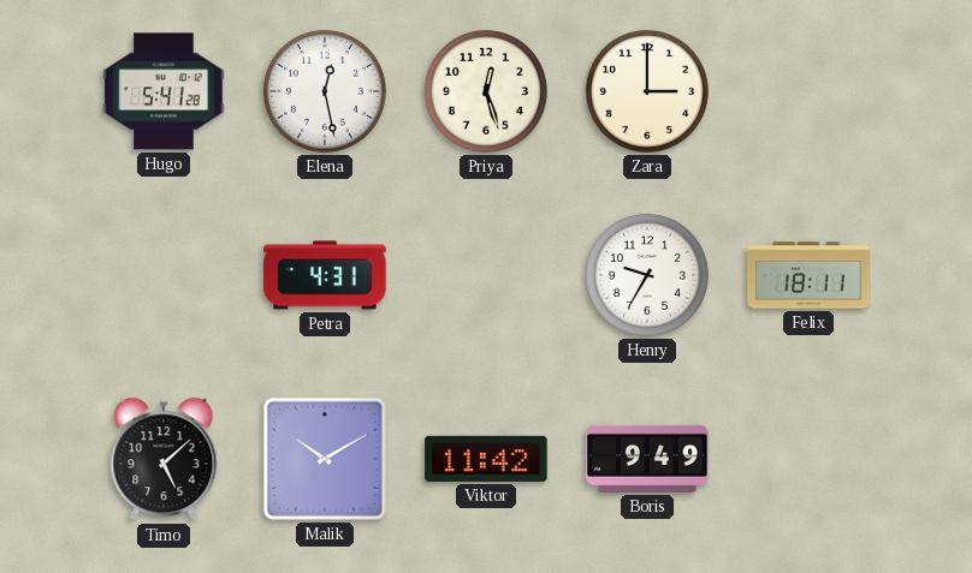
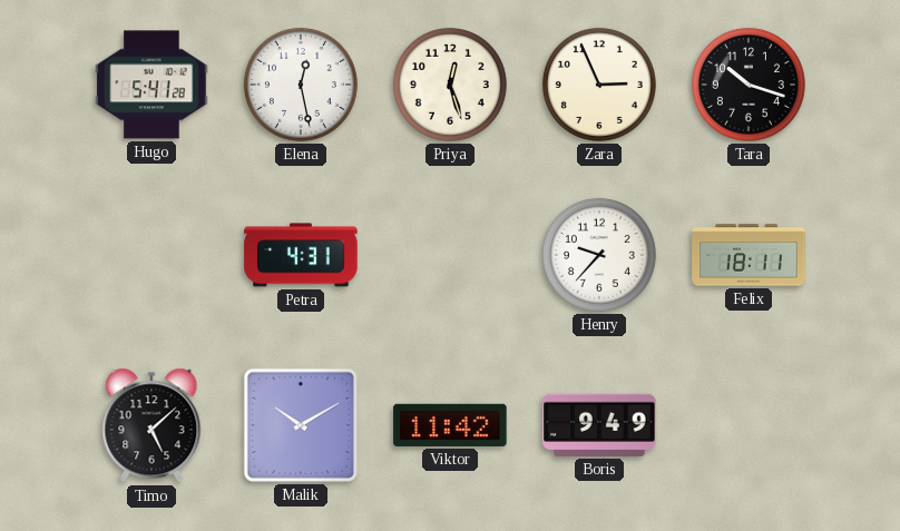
Zara: 3:00 -> 2:56 (599, 85)
Tara: none -> 10:18 (749, 85)
Henry: 9:35 -> 9:37 (599, 255)
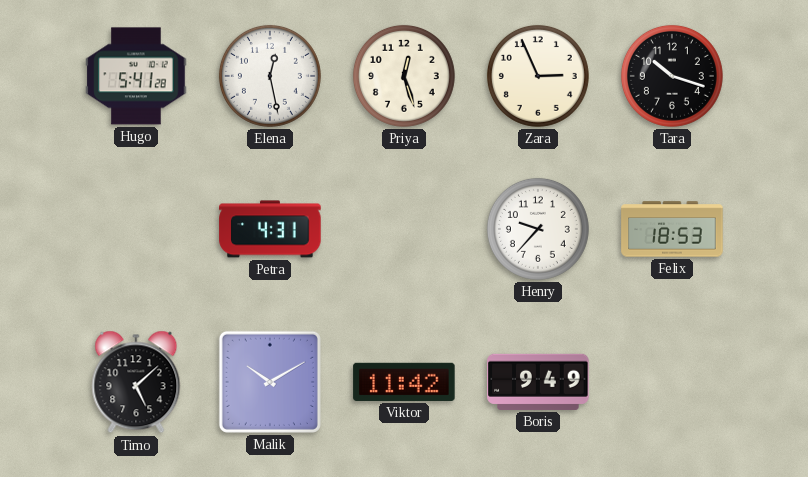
Felix: 18:11 -> 18:53 (672, 229)
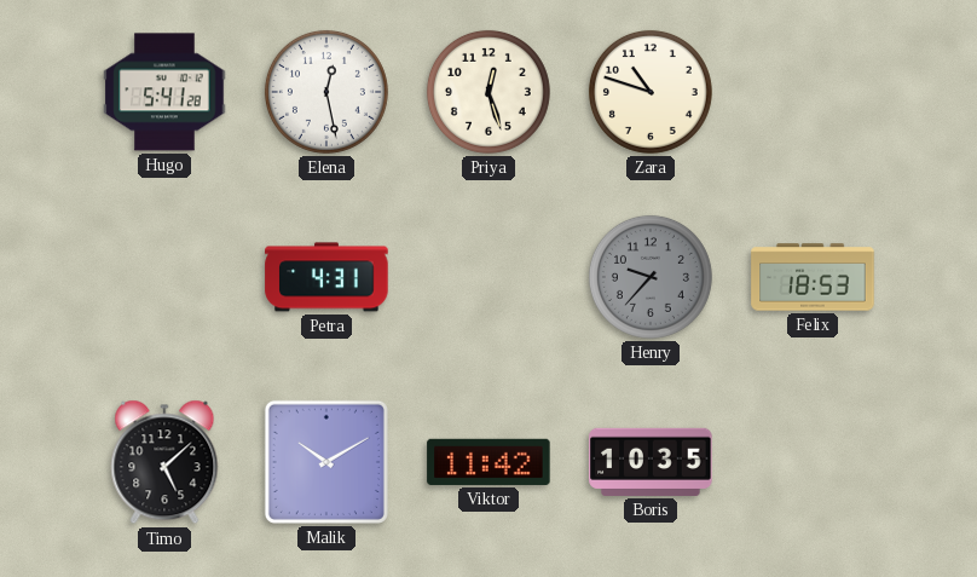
Zara: 2:56 -> 10:48 (651, 92)
Tara: 10:18 -> none (672, 76)
Henry dial: white -> grey (651, 277)
Boris: 9:49 -> 10:35 (651, 462)
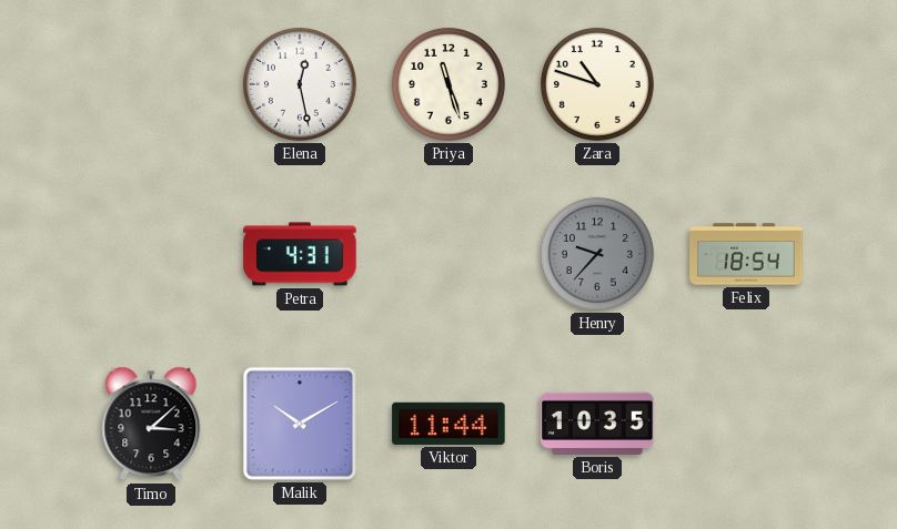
Hugo: 5:41 -> none (164, 92)
Priya: 12:27 -> 11:27 (448, 84)
Felix: 18:53 -> 18:54 (746, 254)
Timo: 5:08 -> 3:08 (151, 424)
Viktor: 11:42 -> 11:44 (448, 424)
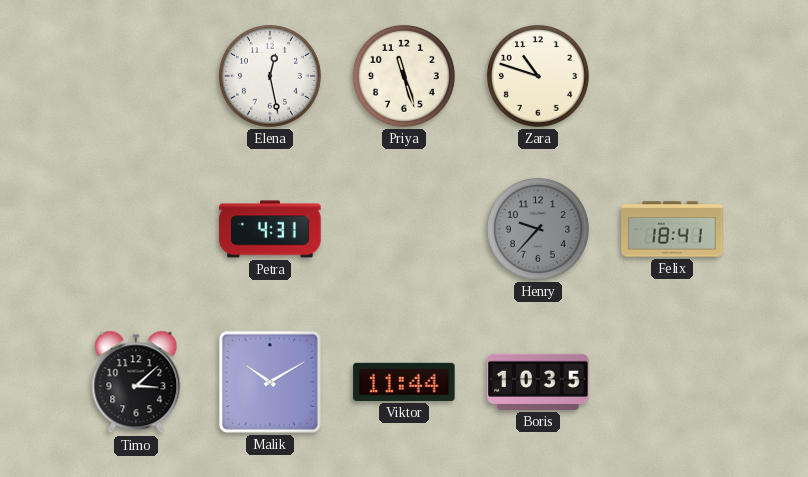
Felix: 18:54 -> 18:41 (672, 229)
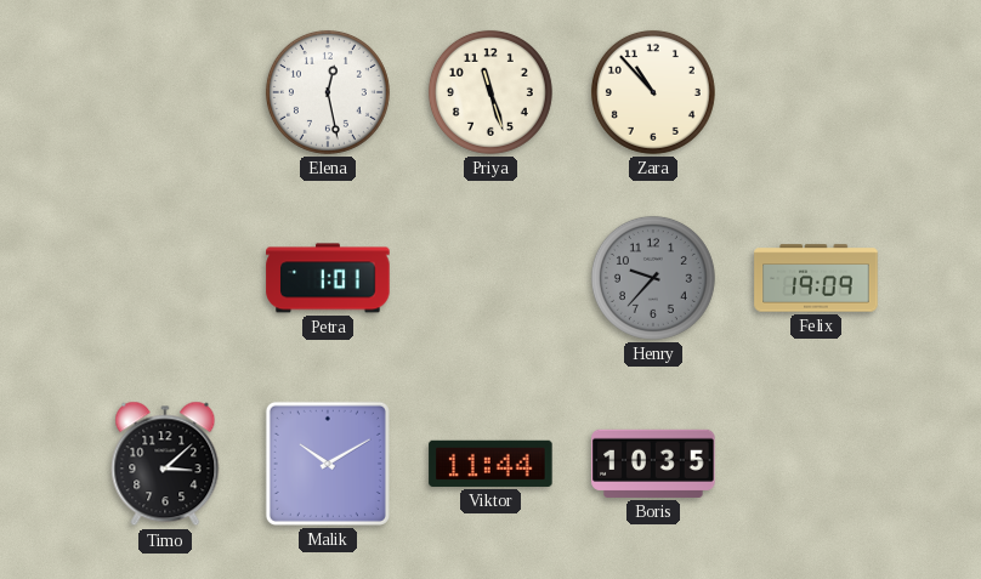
Zara: 10:48 -> 10:53 (653, 92)
Petra: 4:31 -> 1:01 (328, 278)
Felix: 18:41 -> 19:09 (816, 278)
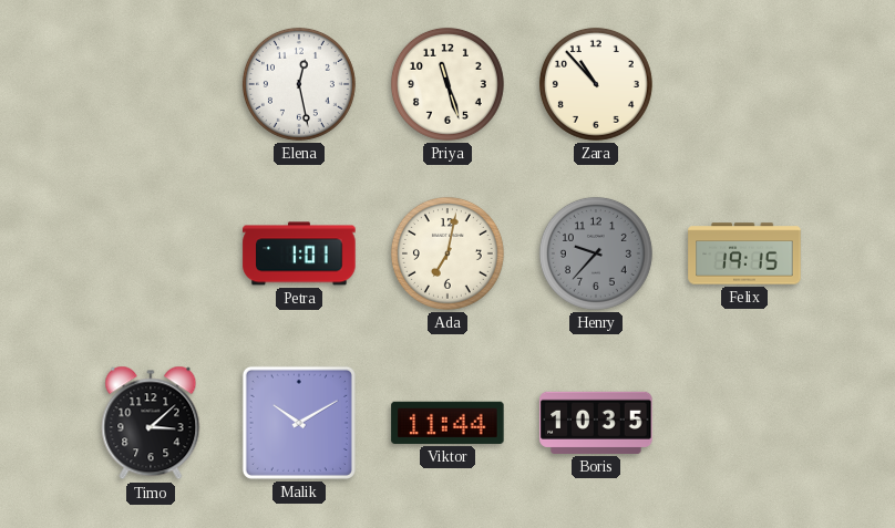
Ada: none -> 7:02 (447, 253)
Felix: 19:09 -> 19:15 (744, 253)
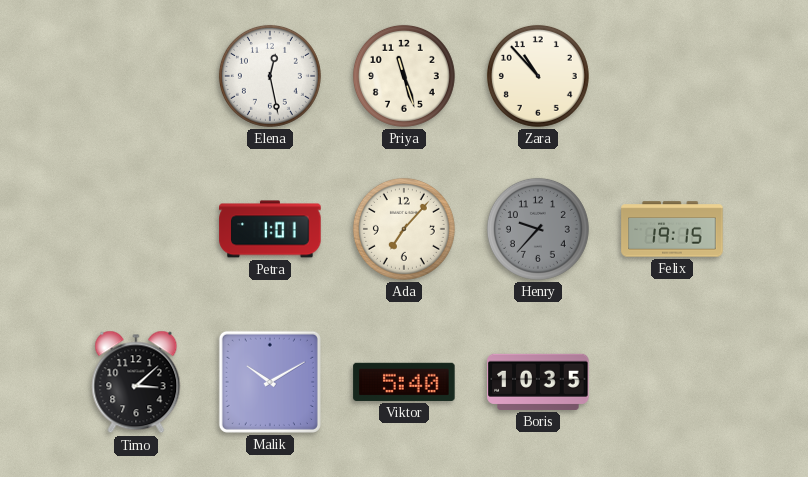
Ada: 7:02 -> 7:07 (404, 229)
Viktor: 11:44 -> 5:40 (404, 382)
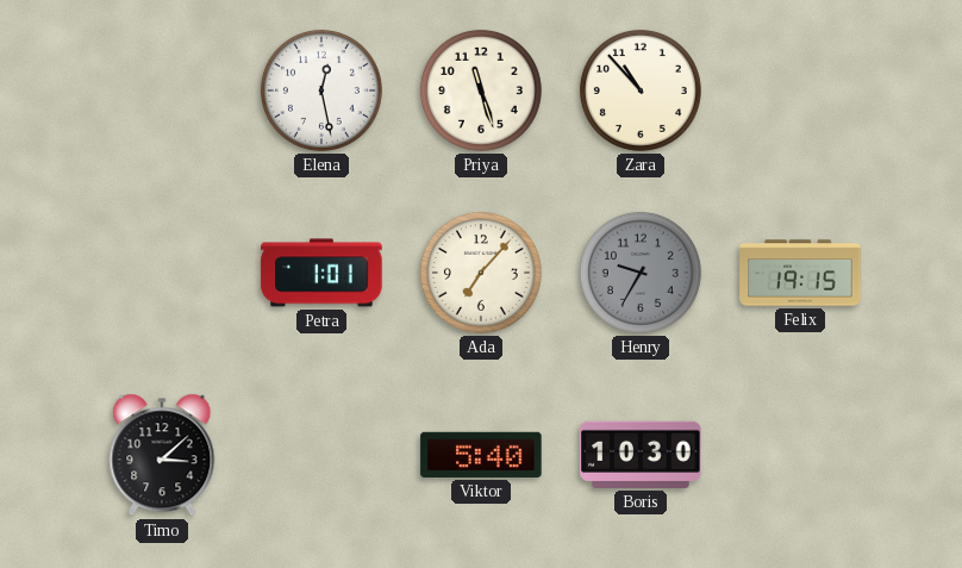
Henry: 9:37 -> 9:35 (641, 273)
Malik: 10:10 -> none (270, 382)
Boris: 10:35 -> 10:30 (641, 455)
